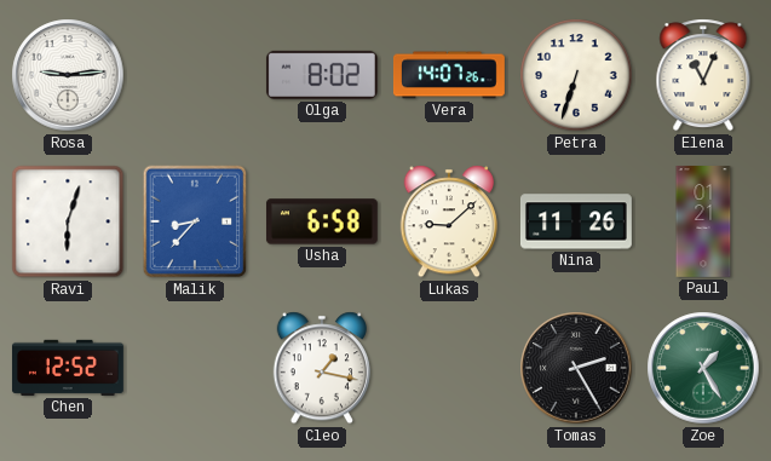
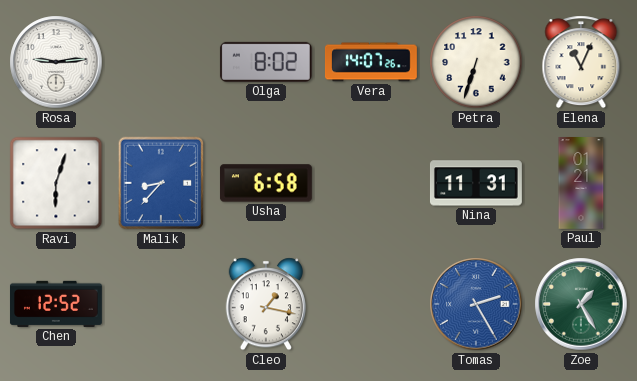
Lukas: 9:08 -> none (449, 221)
Nina: 11:26 -> 11:31 (476, 183)
Tomas dial: black -> blue (476, 304)
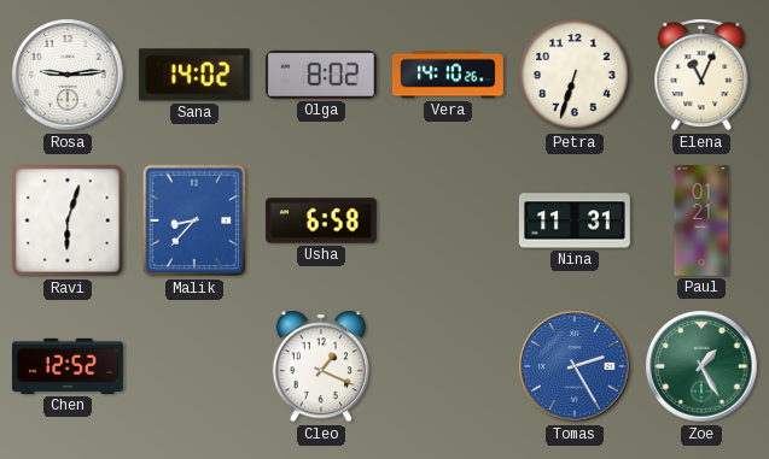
Sana: none -> 14:02 (194, 75)
Vera: 14:07 -> 14:10 (448, 75)
Cleo: 1:17 -> 1:19 (321, 366)
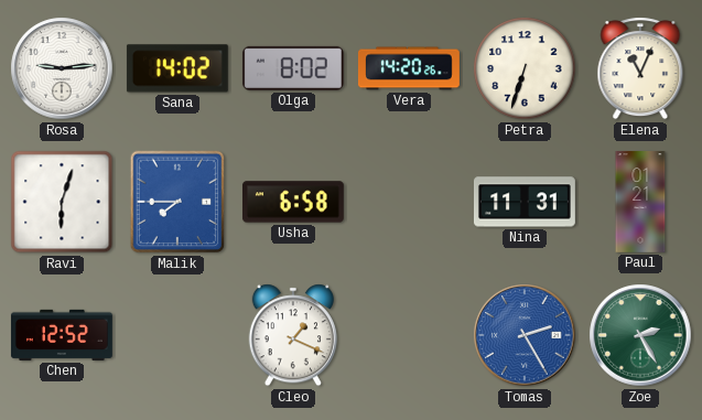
Vera: 14:10 -> 14:20 (409, 68)
Malik: 8:37 -> 7:45 (177, 202)
Zoe: 1:25 -> 2:25 (640, 335)
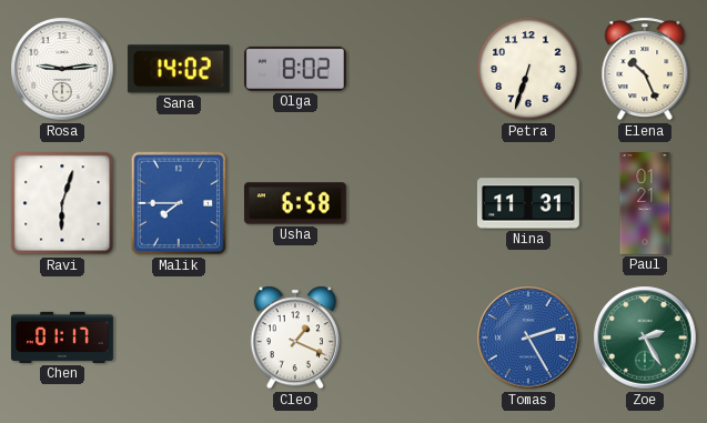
Vera: 14:20 -> none (409, 68)
Elena: 11:04 -> 10:26 (645, 69)
Chen: 12:52 -> 01:17 (62, 338)
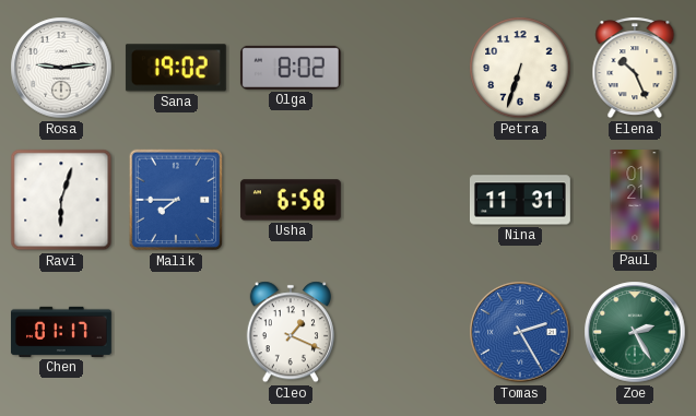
Sana: 14:02 -> 19:02 (176, 68)
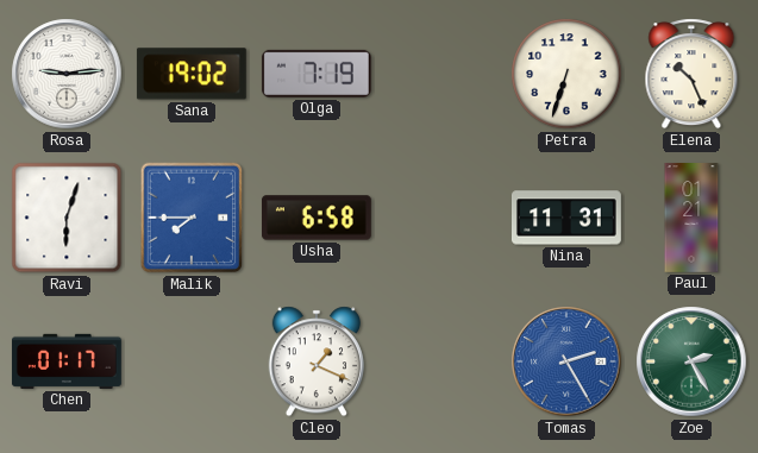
Olga: 8:02 -> 7:19 (317, 74)
